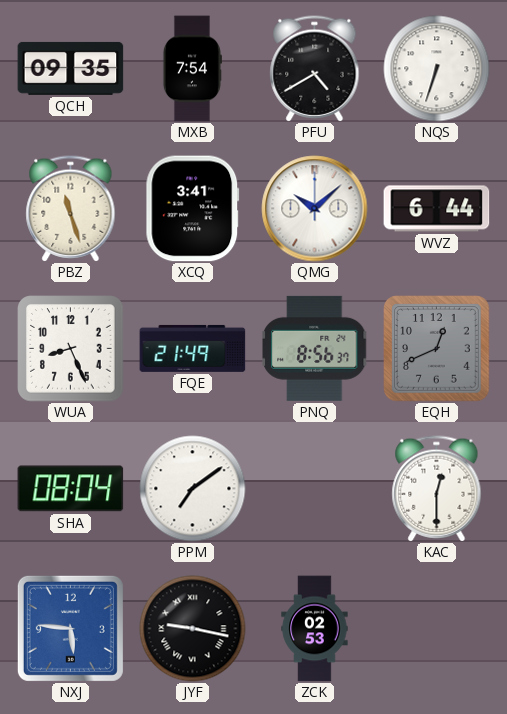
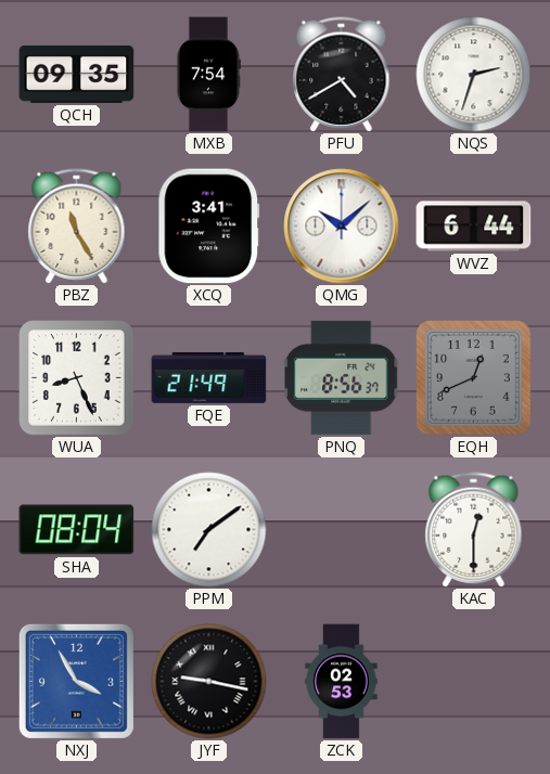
NQS: 6:33 -> 2:33 (474, 75)
PBZ: 11:27 -> 11:25 (77, 227)
NXJ: 5:46 -> 3:55 (76, 681)
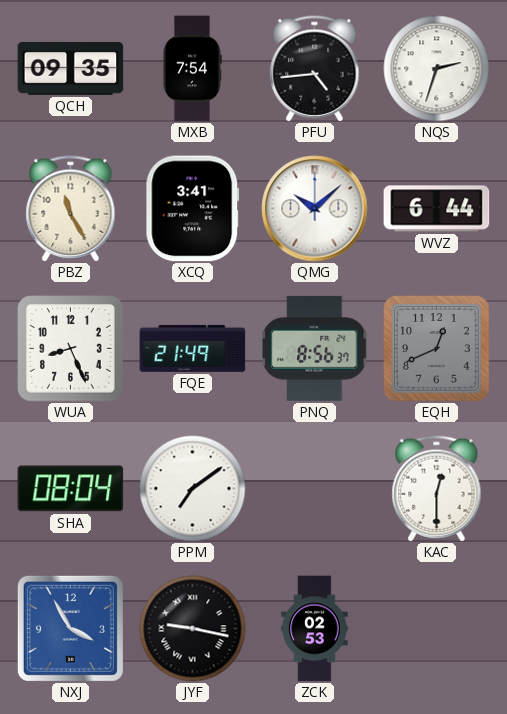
PFU: 4:40 -> 4:44 (315, 69)
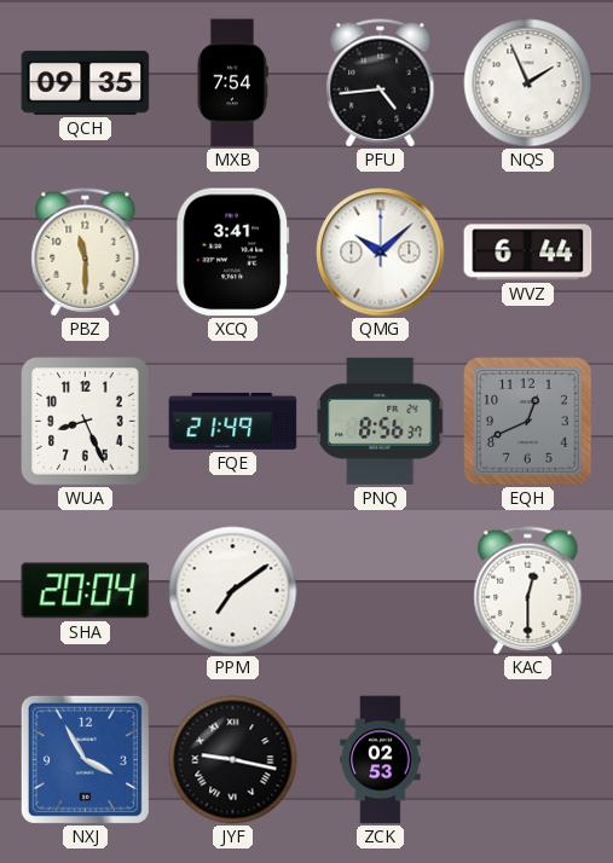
NQS: 2:33 -> 1:56 (528, 83)
PBZ: 11:25 -> 11:30 (86, 253)
SHA: 08:04 -> 20:04 (86, 591)
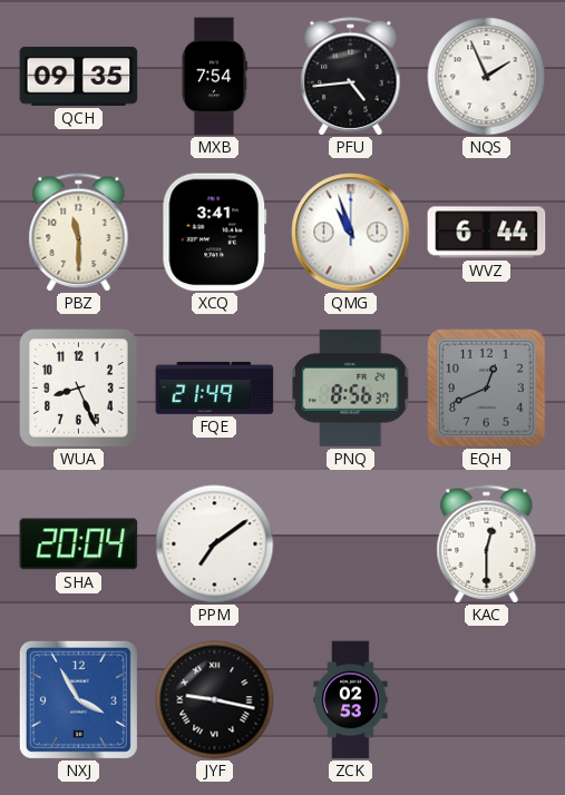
QMG: 10:08 -> 10:57 (351, 233)
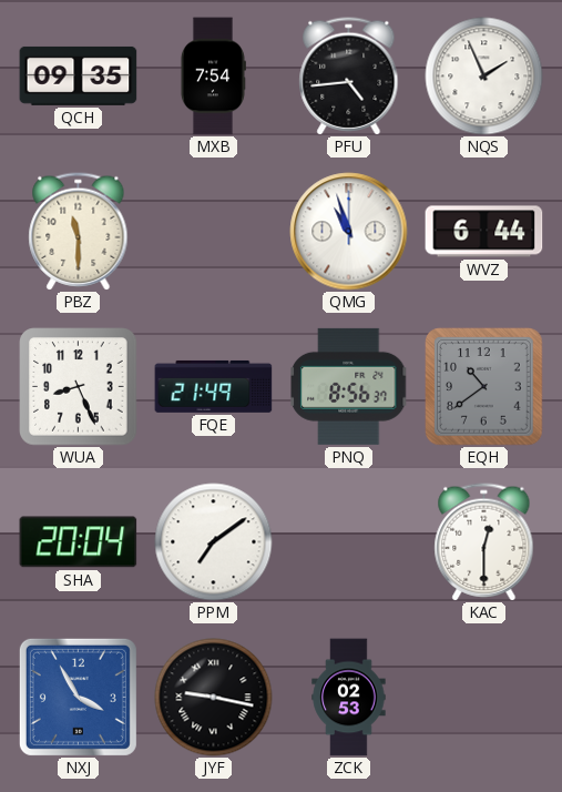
XCQ: 3:41 -> none (215, 233)
EQH: 12:41 -> 10:39 (484, 387)
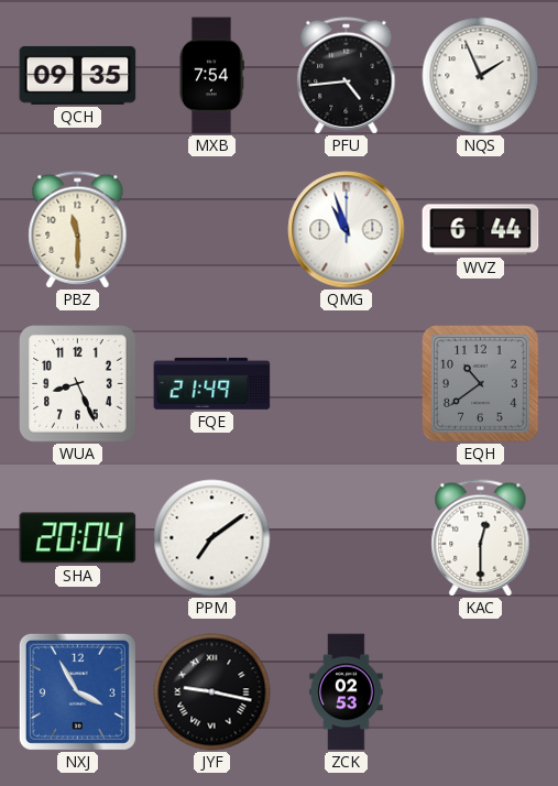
PNQ: 8:56 -> none (349, 386)
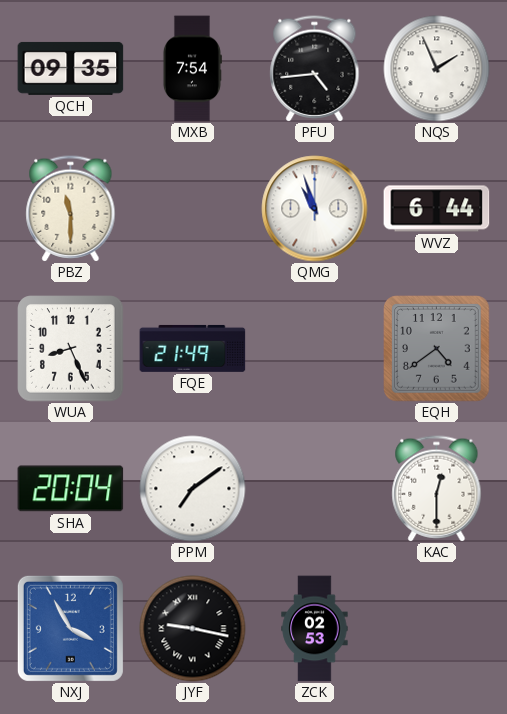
EQH: 10:39 -> 4:39 (437, 349)
